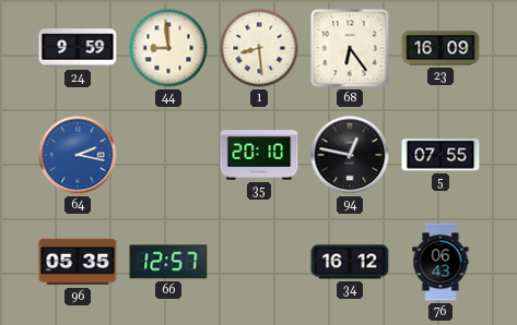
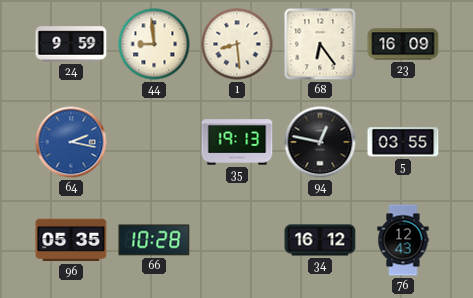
35: 20:10 -> 19:13 (237, 142)
5: 07:55 -> 03:55 (403, 142)
66: 12:57 -> 10:28 (154, 240)
76: 06:43 -> 12:43 (403, 240)
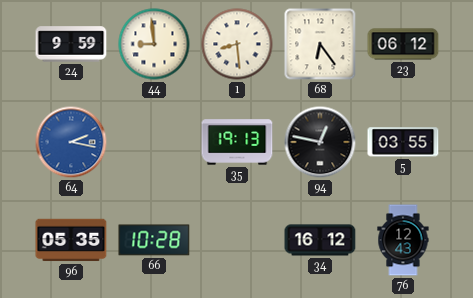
23: 16:09 -> 06:12 (403, 44)
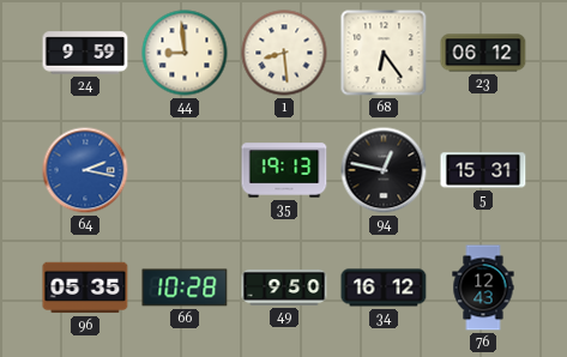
5: 03:55 -> 15:31 (483, 170)
49: none -> 9:50 (284, 288)
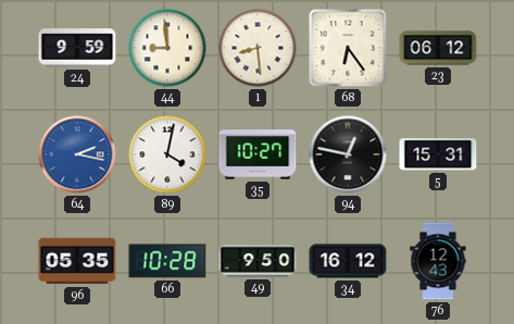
89: none -> 4:02 (167, 154)
35: 19:13 -> 10:27 (258, 154)
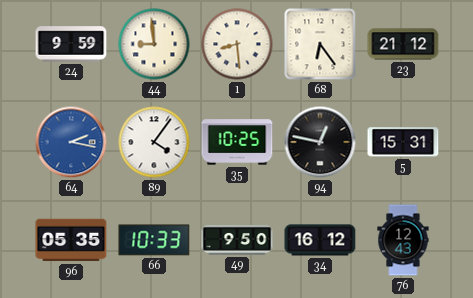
23: 06:12 -> 21:12 (403, 44)
89: 4:02 -> 4:06 (154, 142)
35: 10:27 -> 10:25 (237, 142)
66: 10:28 -> 10:33 (154, 240)
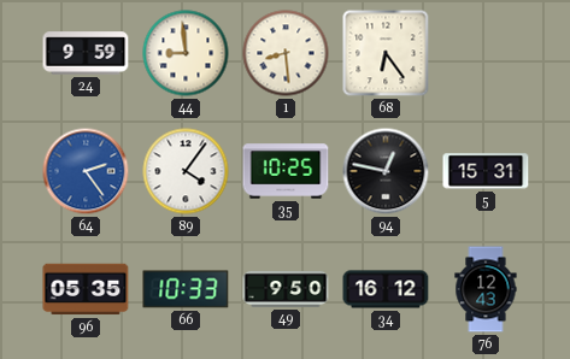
23: 21:12 -> none (403, 44)
64: 2:17 -> 2:24 (86, 171)
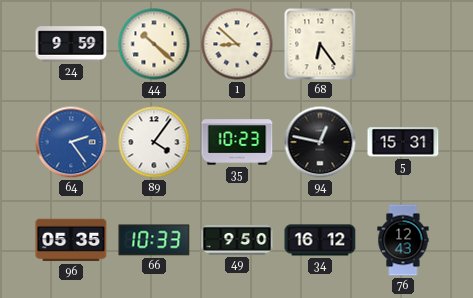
44: 8:59 -> 10:22 (154, 44)
1: 8:29 -> 8:52 (237, 44)
35: 10:25 -> 10:23 (237, 142)
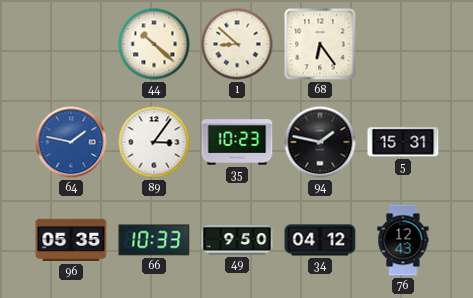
24: 9:59 -> none (71, 44)
64: 2:24 -> 1:47 (71, 142)
89: 4:06 -> 3:06 (154, 142)
94: 12:47 -> 1:47 (320, 142)
34: 16:12 -> 04:12 (320, 240)
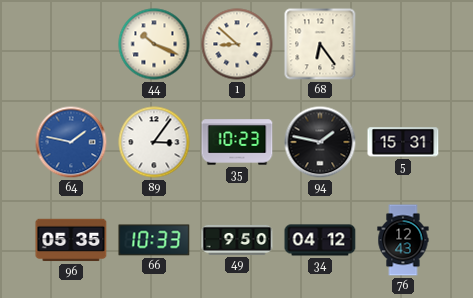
44: 10:22 -> 10:19 (154, 44)
